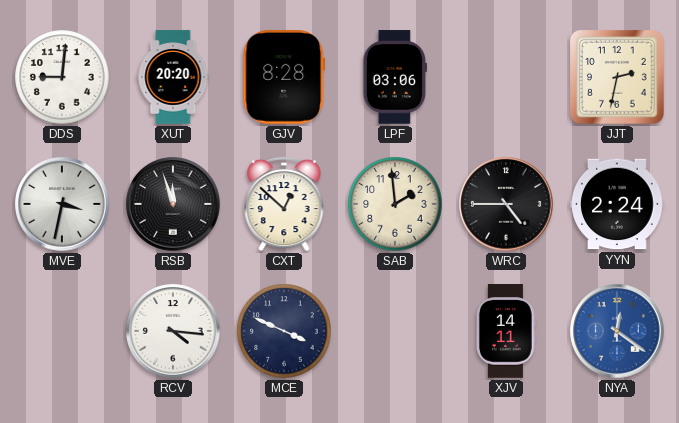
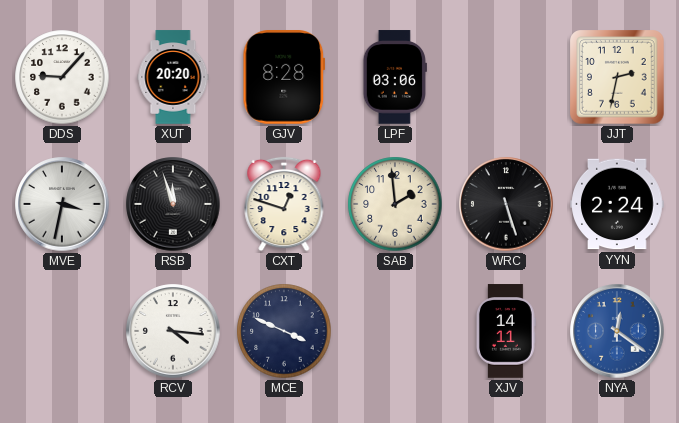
DDS: 9:01 -> 9:07 (62, 77)
CXT: 12:52 -> 12:48 (284, 204)
WRC: 4:45 -> 5:27 (506, 204)
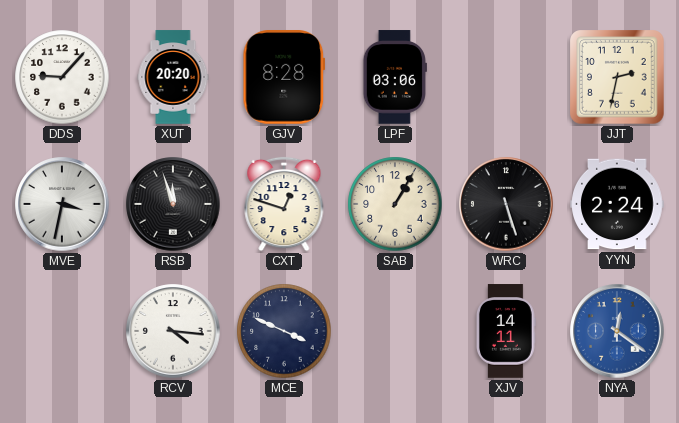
SAB: 1:59 -> 1:05 (395, 204)
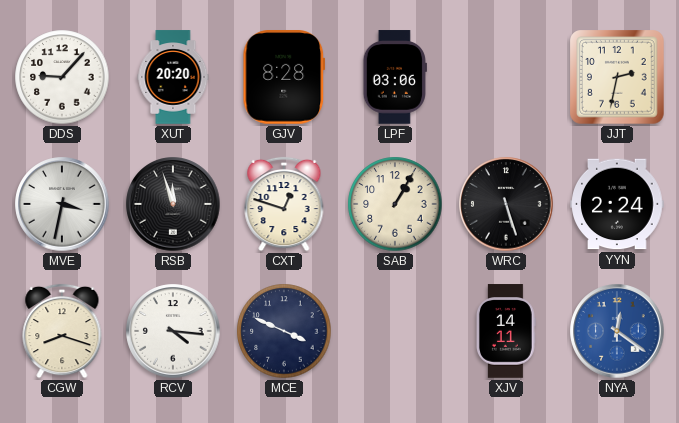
CGW: none -> 8:18 (62, 331)
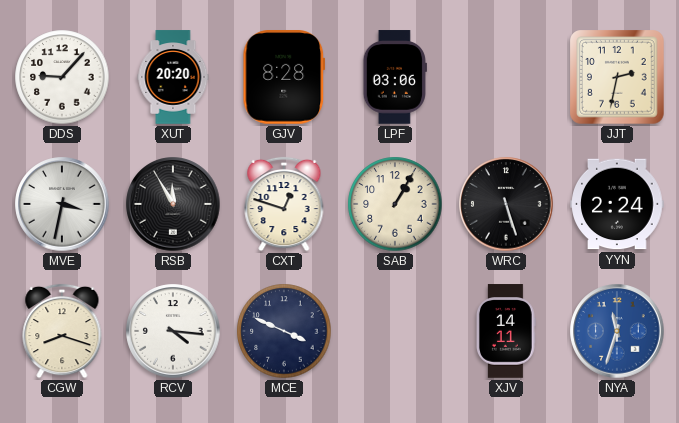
RSB: 11:57 -> 11:55 (173, 204)
NYA: 12:21 -> 11:33 (617, 331)
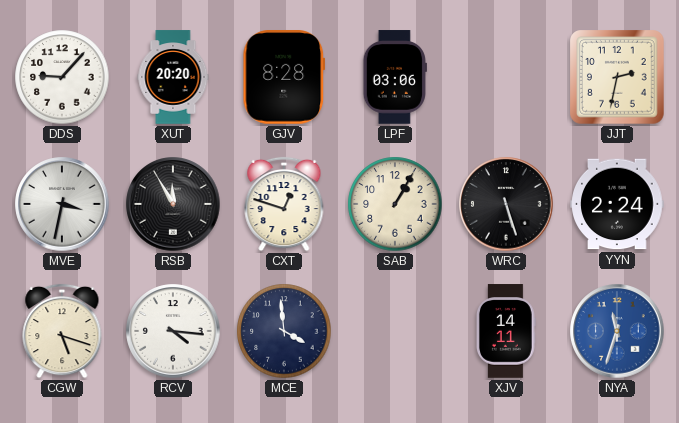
CGW: 8:18 -> 5:18 (62, 331)
MCE: 3:49 -> 3:59 (284, 331)
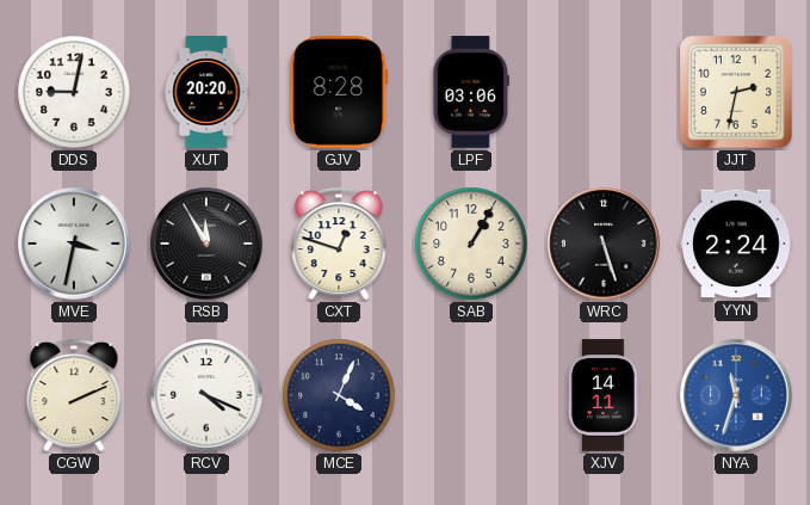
DDS: 9:07 -> 9:02 (74, 92)
CGW: 5:18 -> 2:11 (74, 395)
RCV: 4:16 -> 4:19 (206, 395)
MCE: 3:59 -> 4:04 (339, 395)
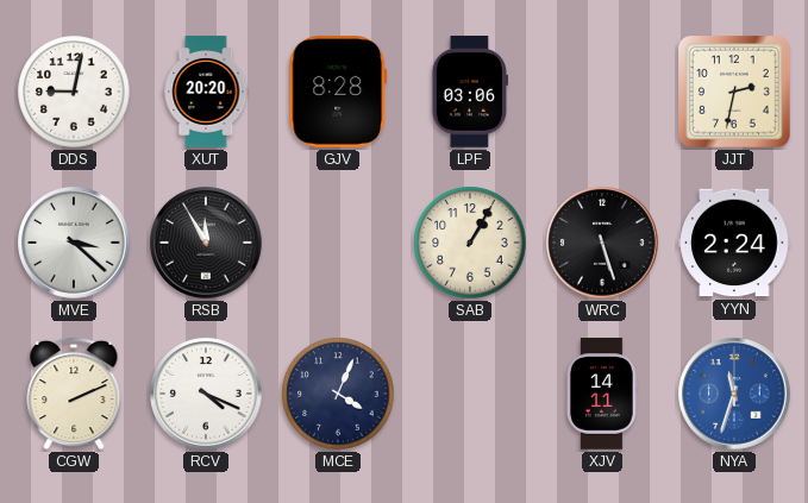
MVE: 3:32 -> 3:22 (74, 243)
CXT: 12:48 -> none (339, 244)
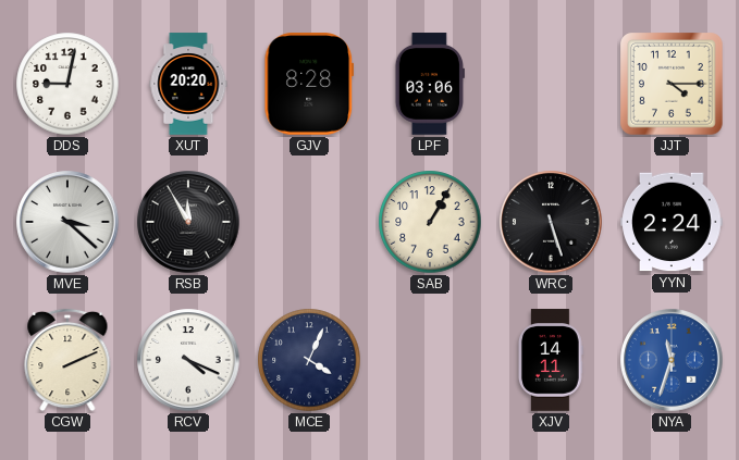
JJT: 2:32 -> 4:15 (673, 85)
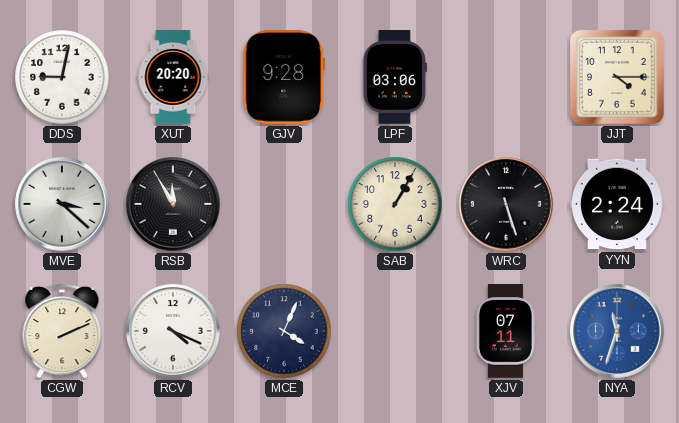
GJV: 8:28 -> 9:28 (284, 78)
XJV: 14:11 -> 07:11 (507, 331)
